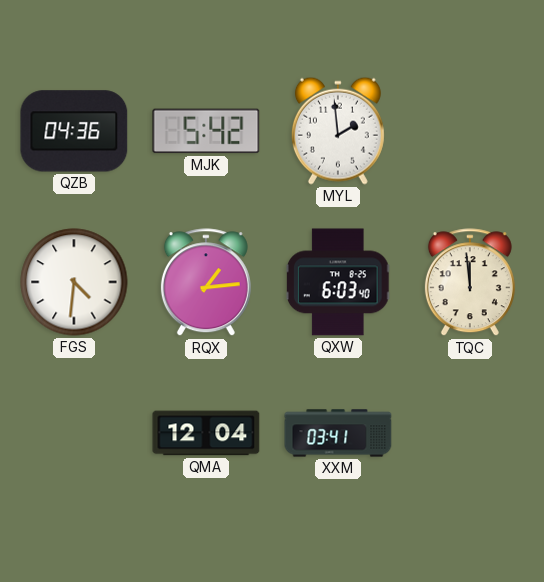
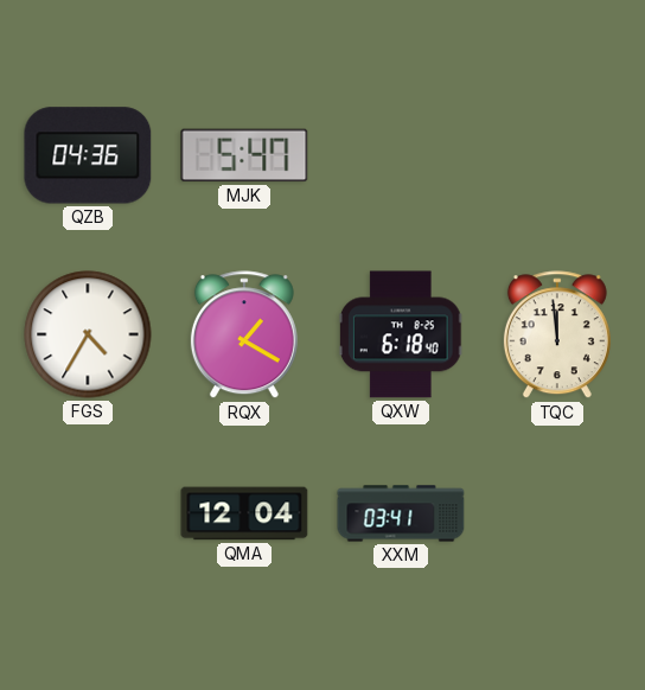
MJK: 5:42 -> 5:47 (244, 155)
MYL: 1:59 -> none (338, 131)
FGS: 4:31 -> 4:35 (88, 334)
RQX: 1:14 -> 1:20 (244, 336)
QXW: 6:03 -> 6:18 (401, 334)
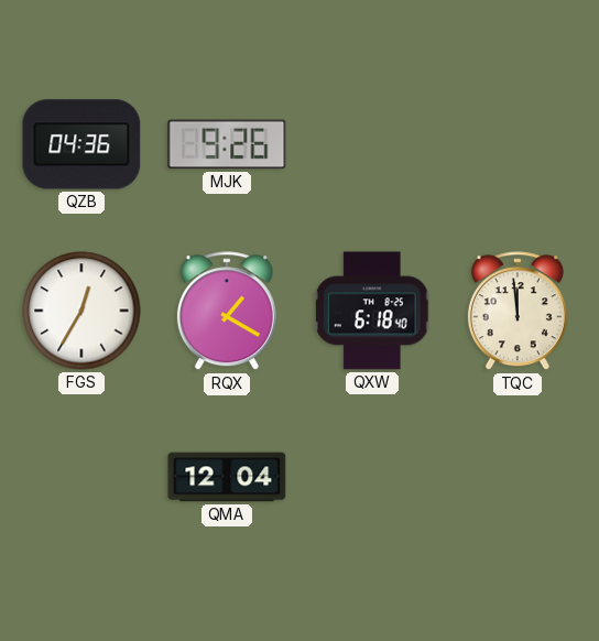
MJK: 5:47 -> 9:26 (227, 144)
FGS: 4:35 -> 12:35 (81, 311)
XXM: 03:41 -> none (401, 513)
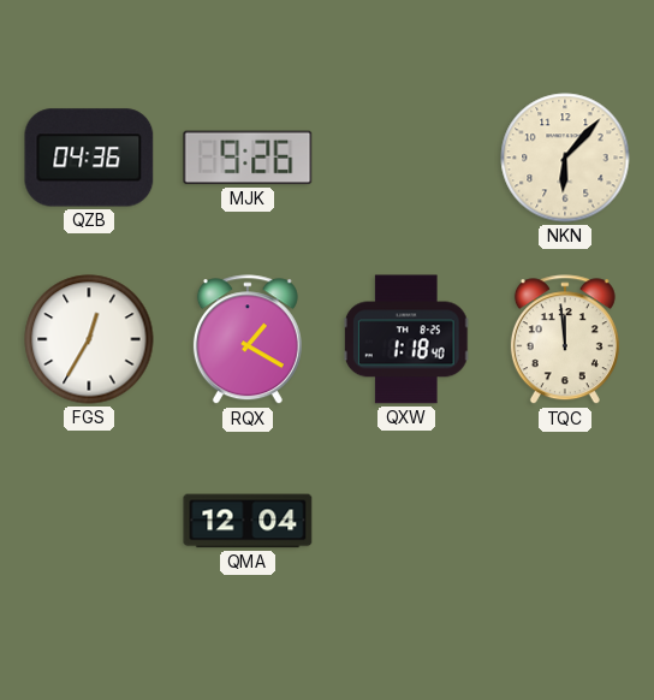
NKN: none -> 6:07 (565, 158)
QXW: 6:18 -> 1:18 (406, 339)
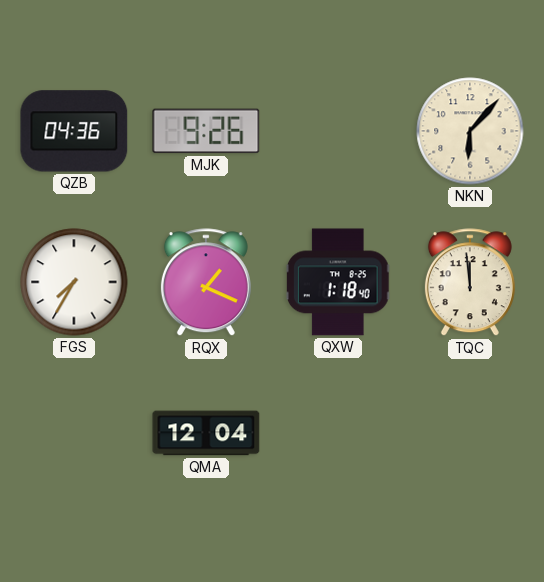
FGS: 12:35 -> 7:35 (74, 282)
RQX: 1:20 -> 1:19 (206, 283)
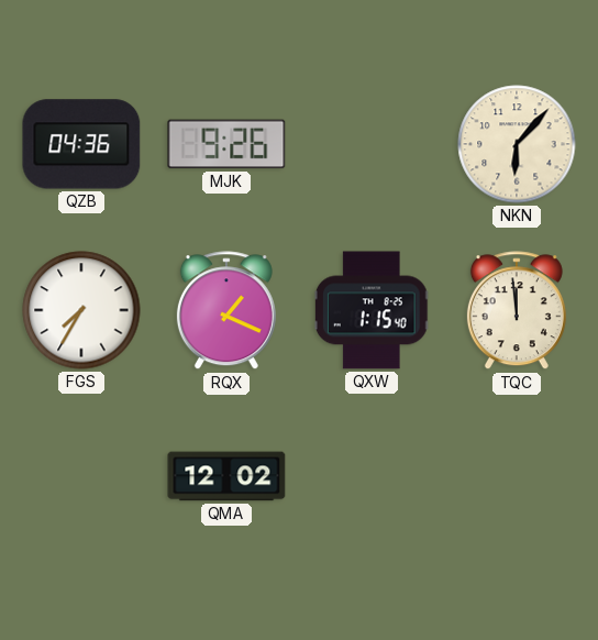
QXW: 1:18 -> 1:15 (372, 310)
QMA: 12:04 -> 12:02 (226, 476)
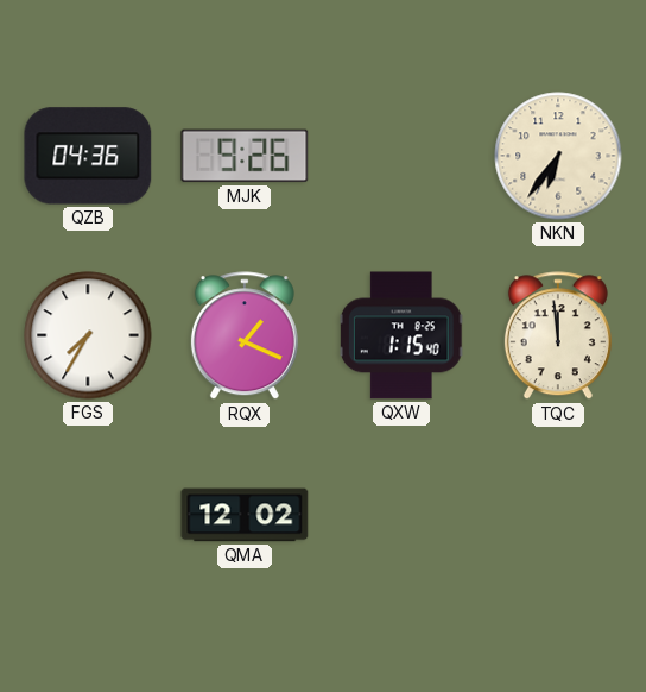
NKN: 6:07 -> 6:36 (558, 156)
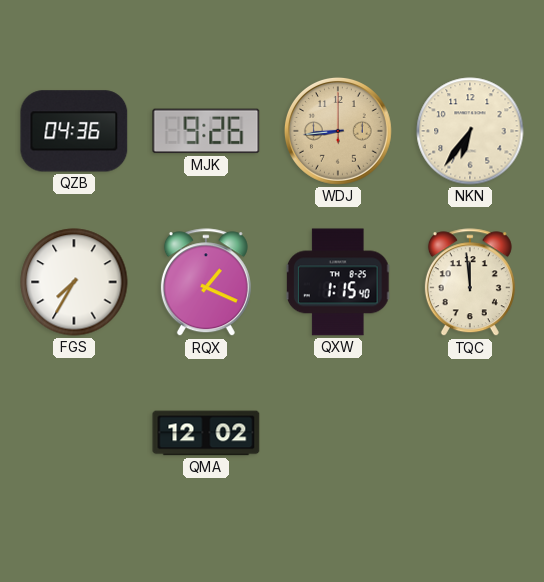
WDJ: none -> 8:44 (338, 131)
